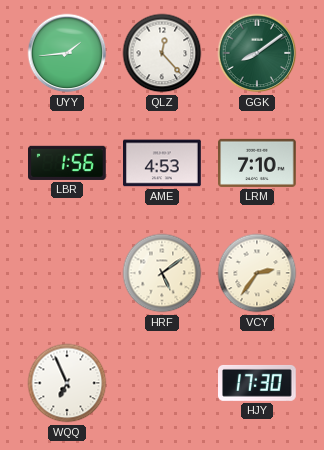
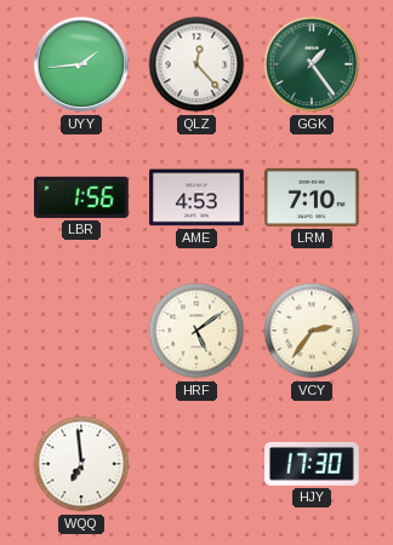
GGK: 8:09 -> 1:24 (312, 64)
WQQ: 6:56 -> 6:59 (81, 464)
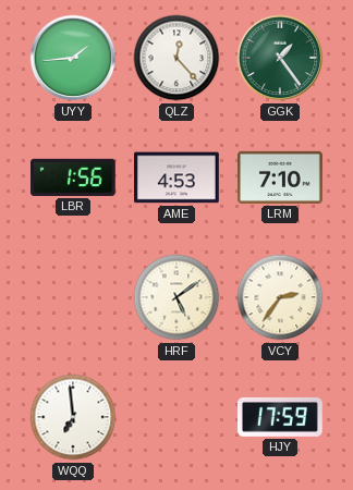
HJY: 17:30 -> 17:59 (281, 417)
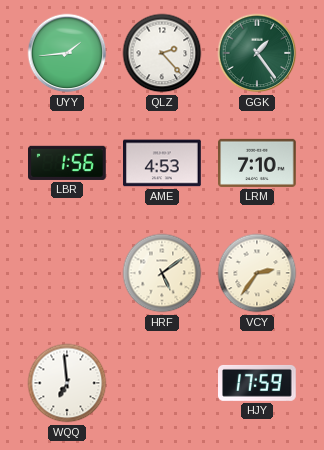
QLZ: 12:23 -> 2:23 (162, 53)
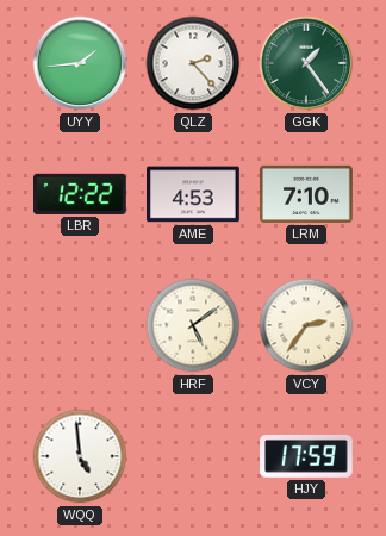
LBR: 1:56 -> 12:22 (81, 194)
WQQ: 6:59 -> 4:59 (80, 456)
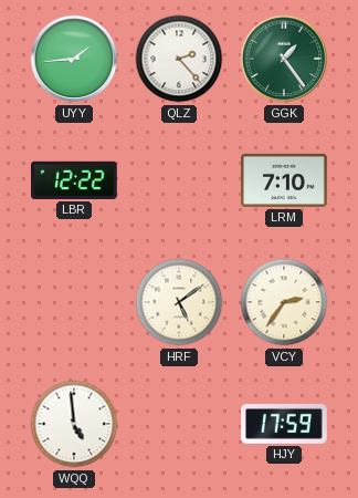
AME: 4:53 -> none (194, 194)
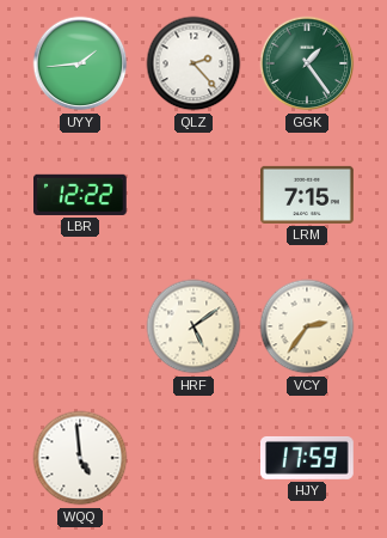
LRM: 7:10 -> 7:15 (307, 195)
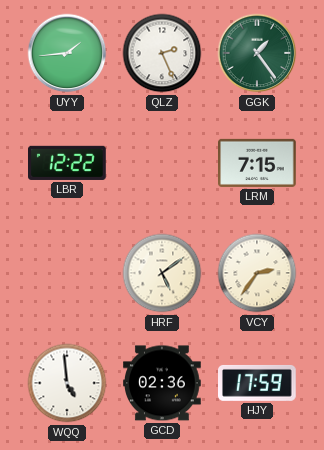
QLZ: 2:23 -> 2:26 (162, 53)
GCD: none -> 02:36 (162, 383)
